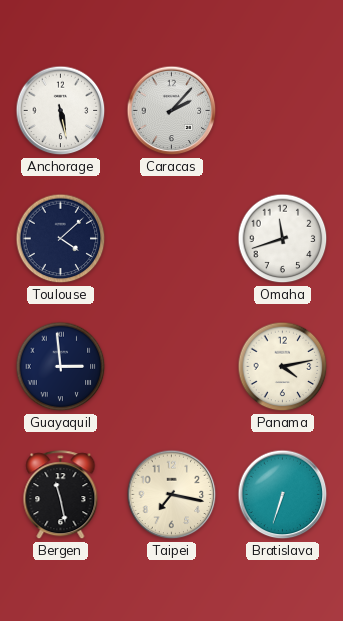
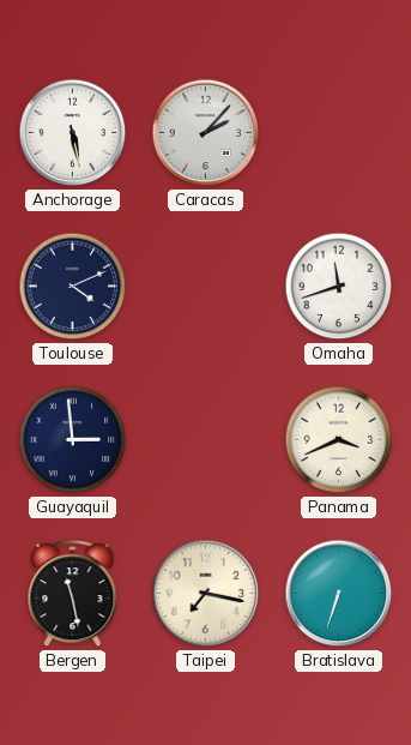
Toulouse: 4:08 -> 4:11 (73, 287)
Panama: 4:13 -> 3:41 (339, 440)
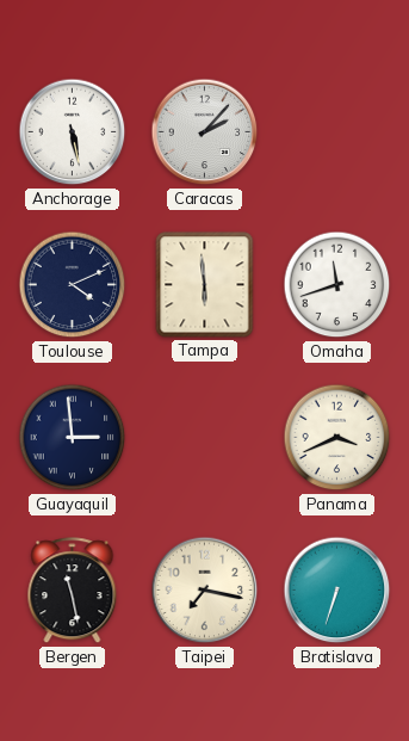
Tampa: none -> 5:59 (205, 285)
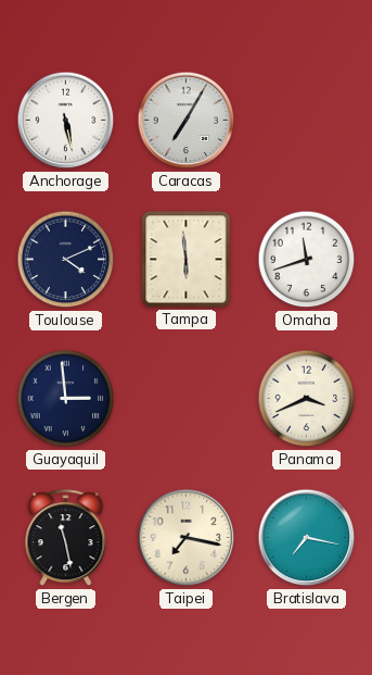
Caracas: 2:07 -> 7:05 (187, 121)
Bratislava: 6:33 -> 7:17 (307, 538)
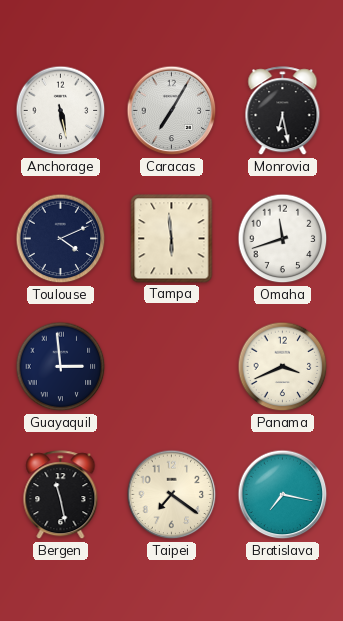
Monrovia: none -> 6:28 (283, 111)
Taipei: 7:17 -> 7:21 (172, 495)
